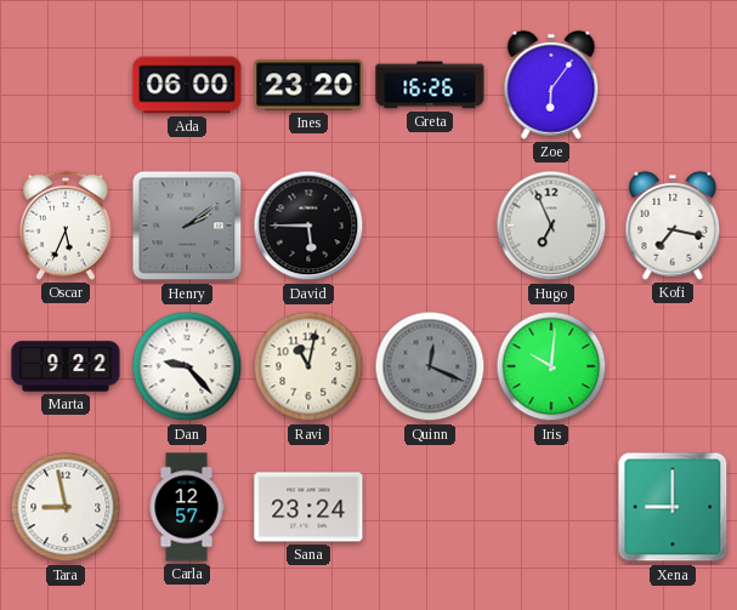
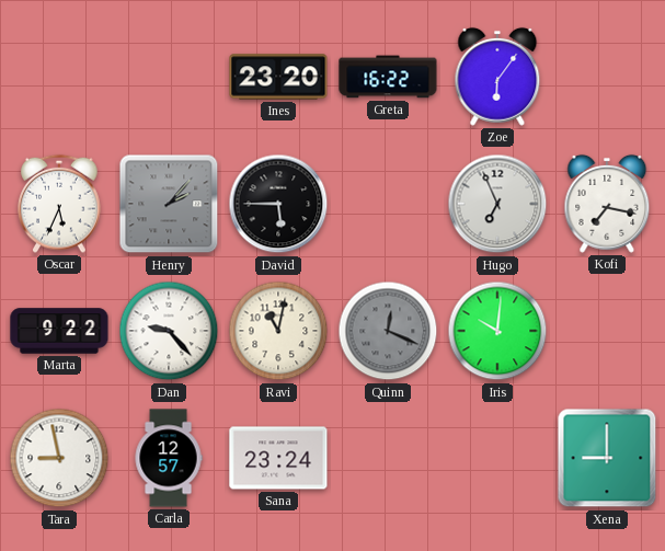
Ada: 06:00 -> none (187, 85)
Greta: 16:26 -> 16:22 (388, 77)
Henry: 2:09 -> 2:07 (169, 204)
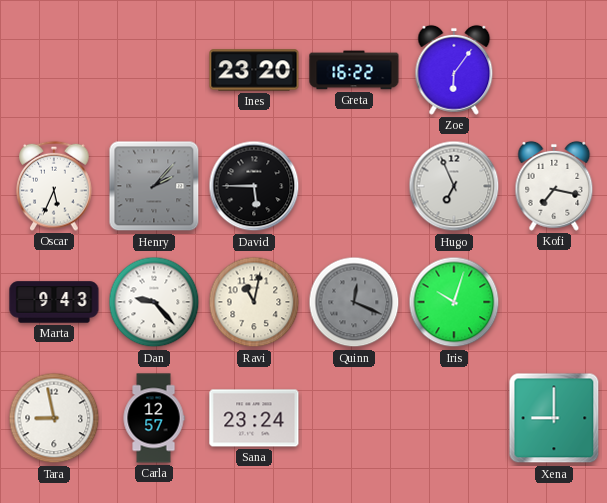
Marta: 9:22 -> 9:43 (54, 302)
Iris: 10:01 -> 10:03 (454, 302)
